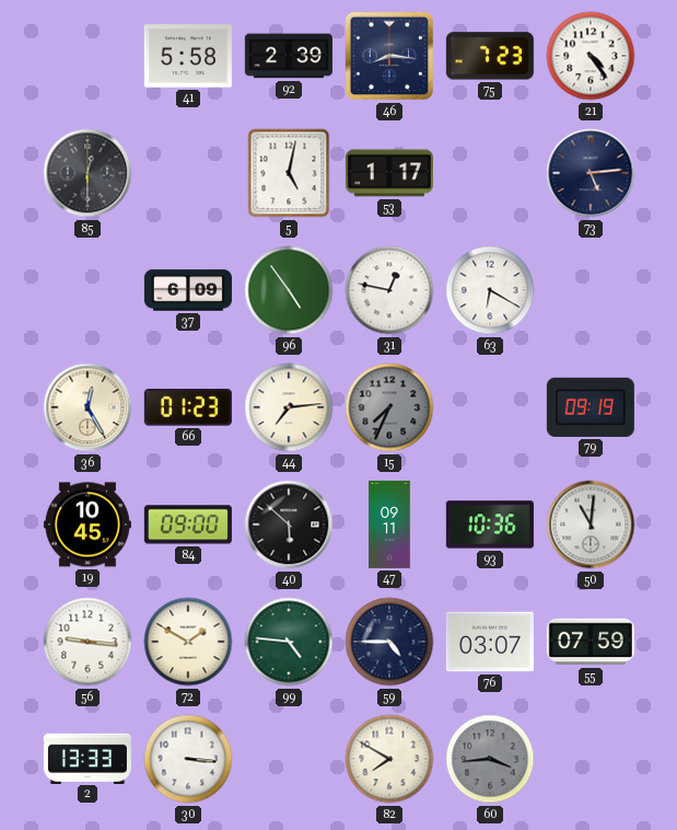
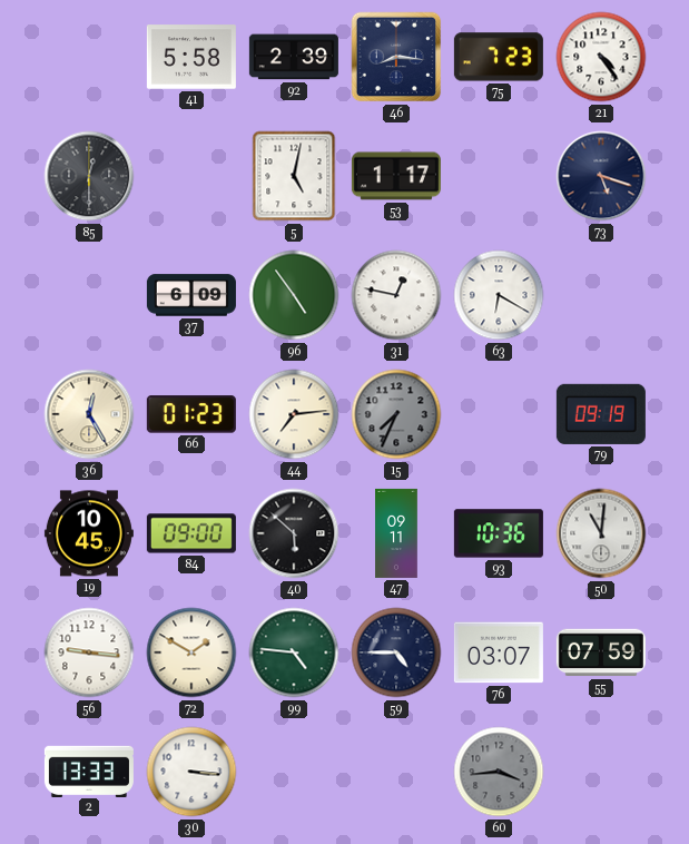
73: 5:14 -> 5:18 (601, 176)
82: 7:50 -> none (389, 759)
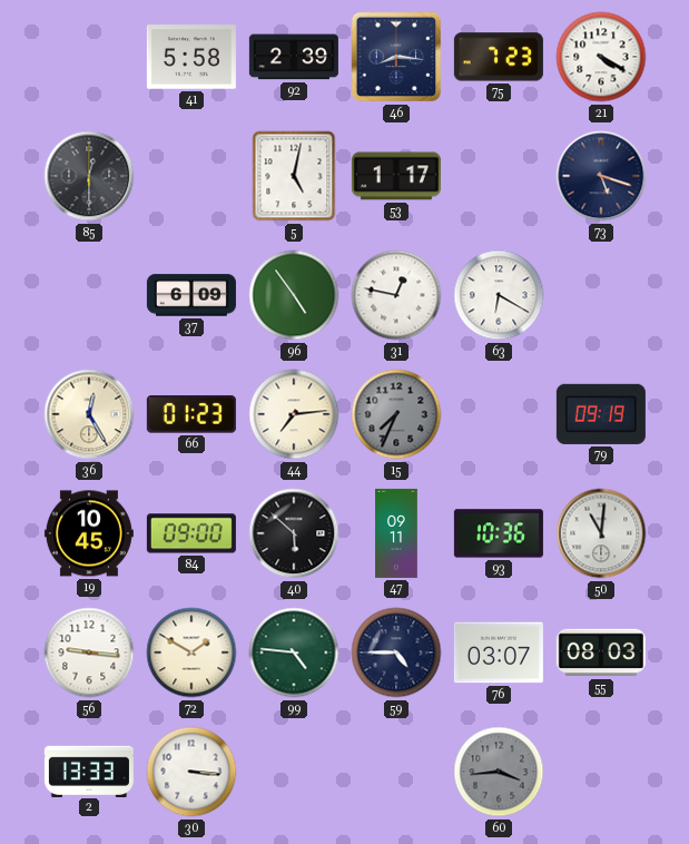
21: 4:24 -> 4:20 (601, 57)
55: 07:59 -> 08:03 (601, 652)
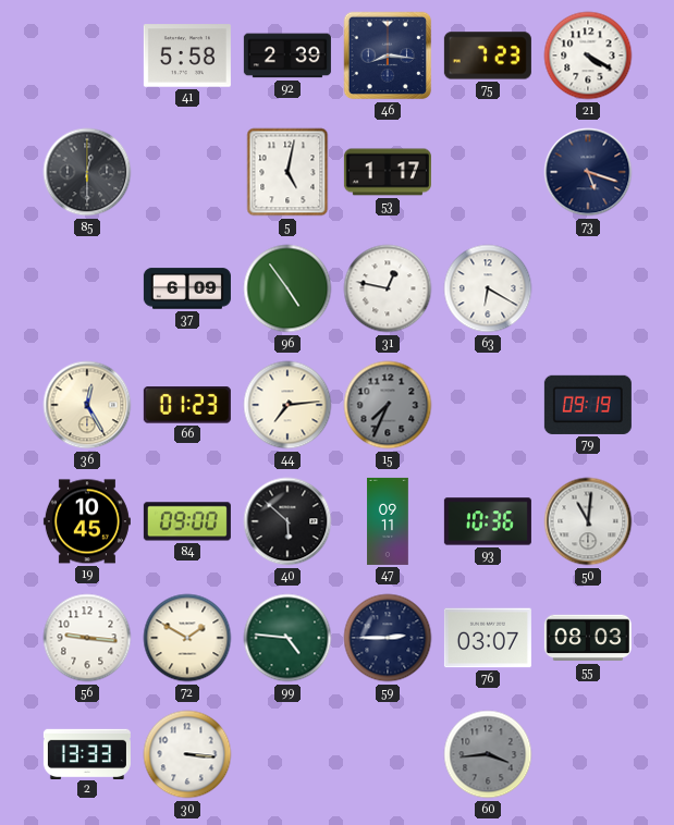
59: 4:45 -> 2:45 (388, 638)
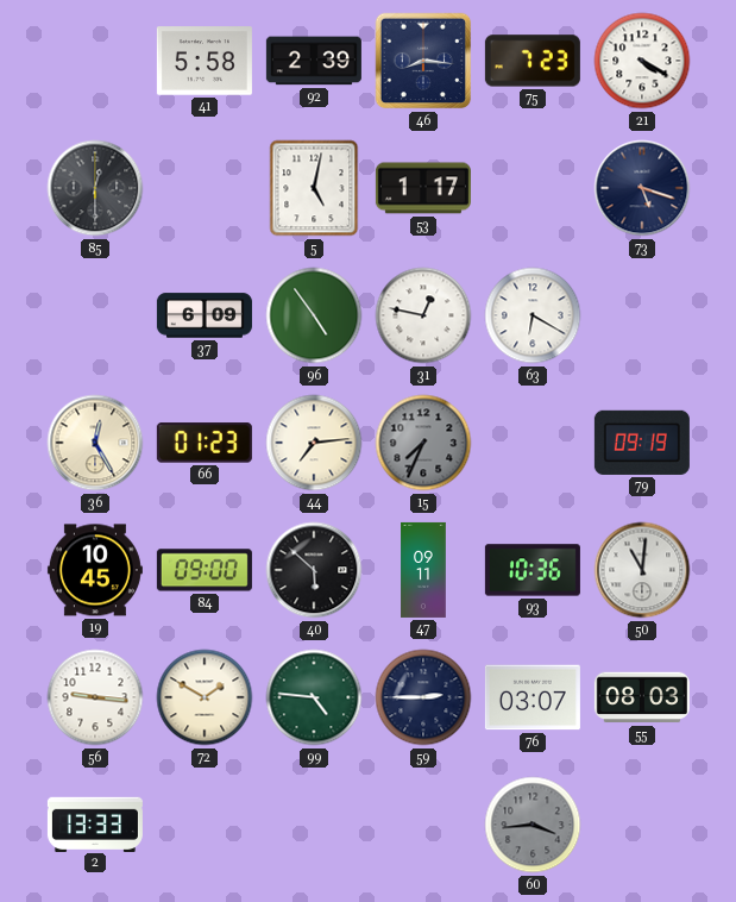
30: 3:16 -> none (187, 754)
